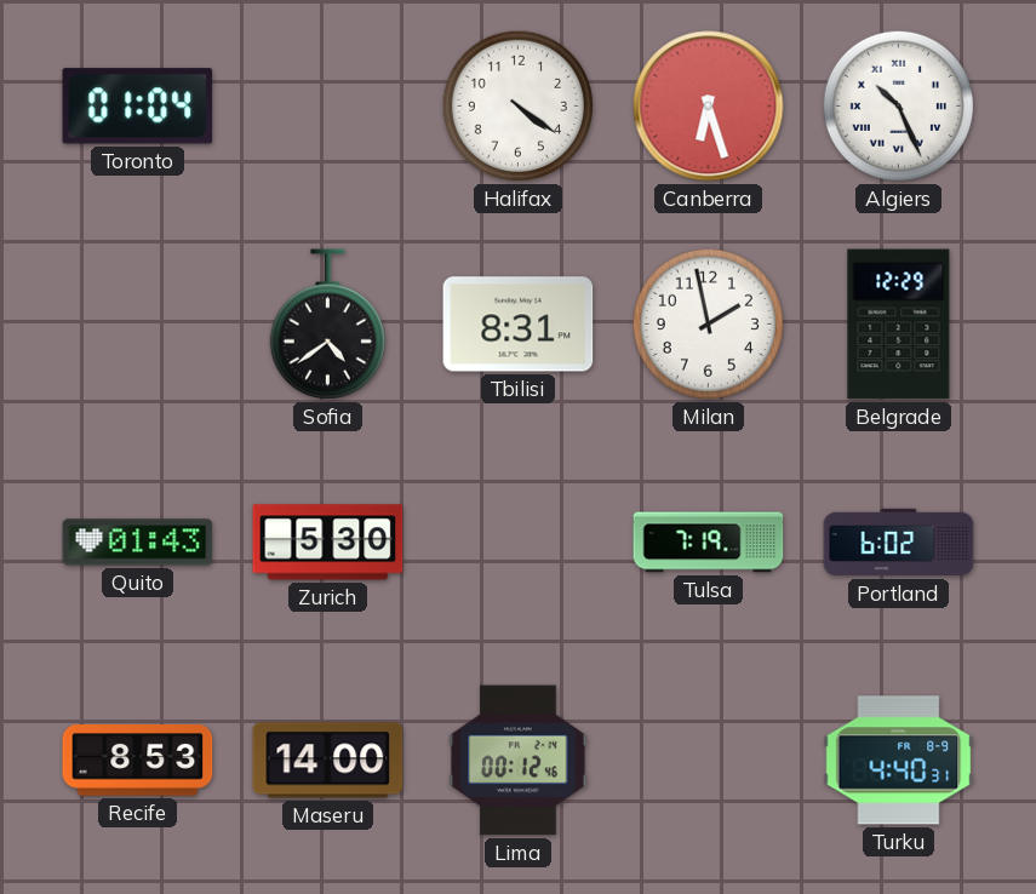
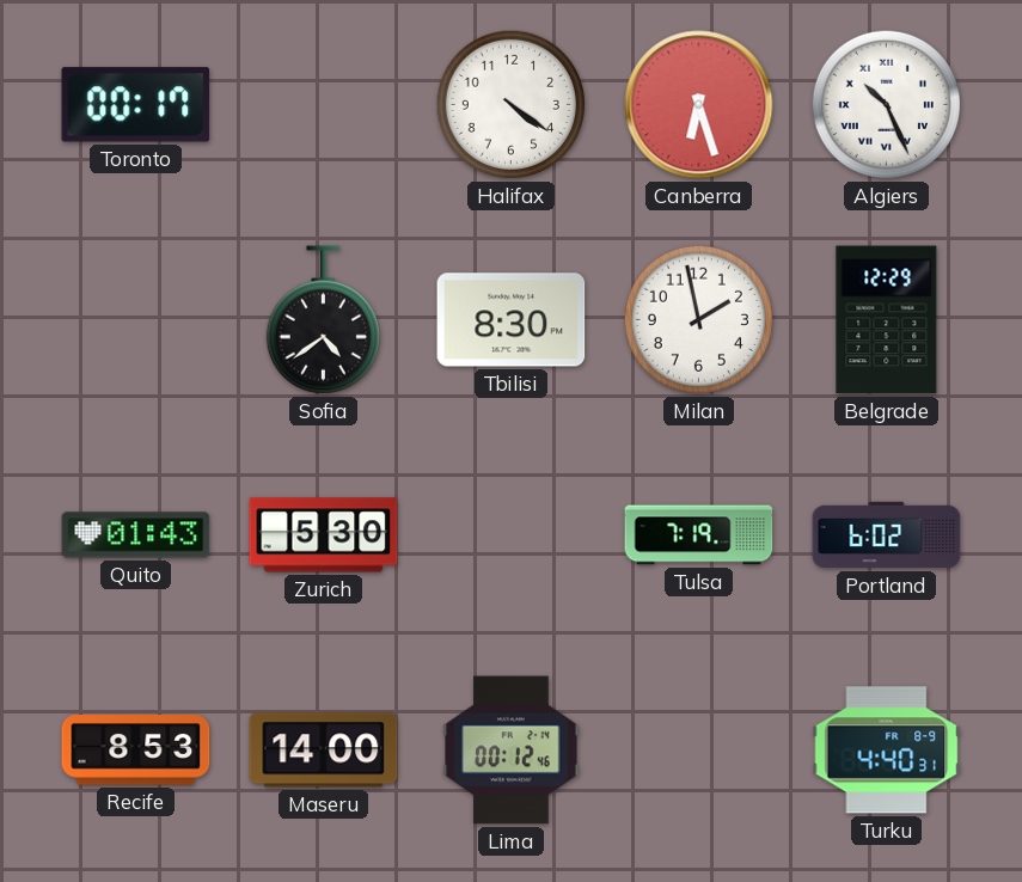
Toronto: 01:04 -> 00:17 (136, 105)
Tbilisi: 8:31 -> 8:30 (512, 320)
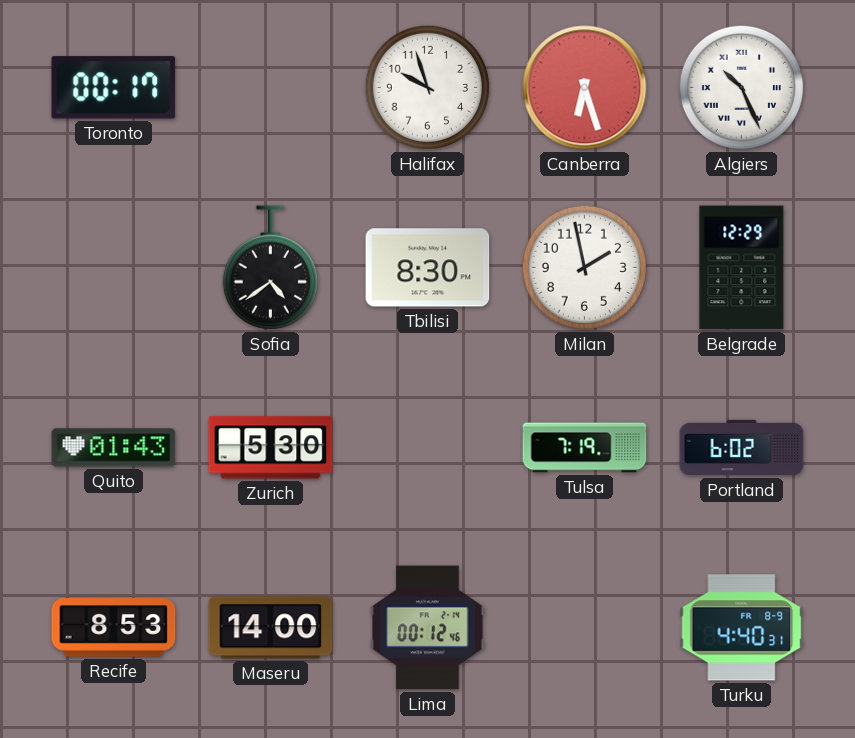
Halifax: 4:21 -> 9:57 (427, 87)
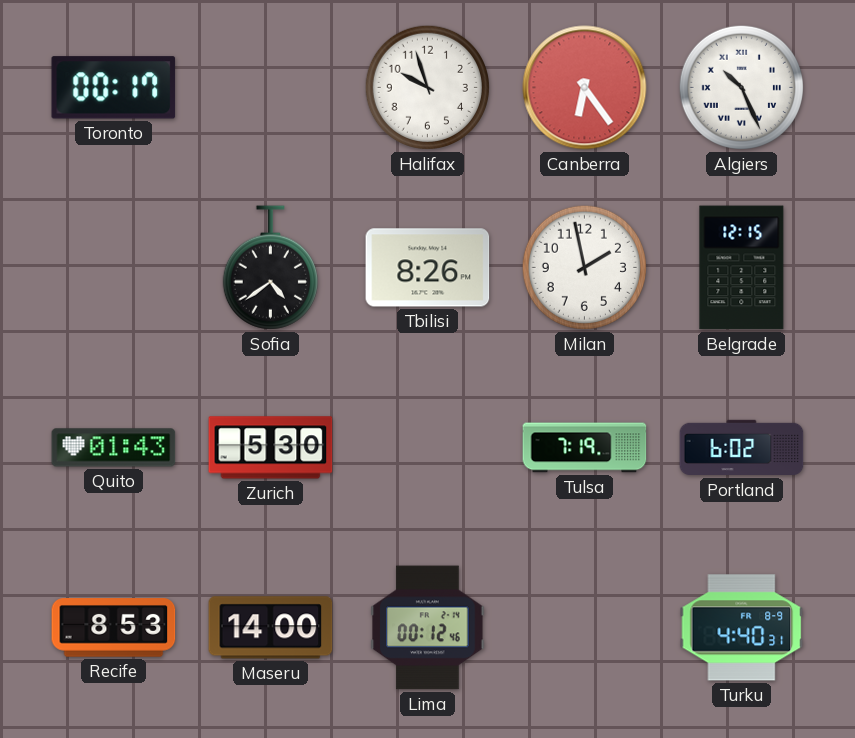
Canberra: 6:27 -> 6:24 (585, 88)
Tbilisi: 8:30 -> 8:26 (428, 268)
Belgrade: 12:29 -> 12:15 (742, 268)
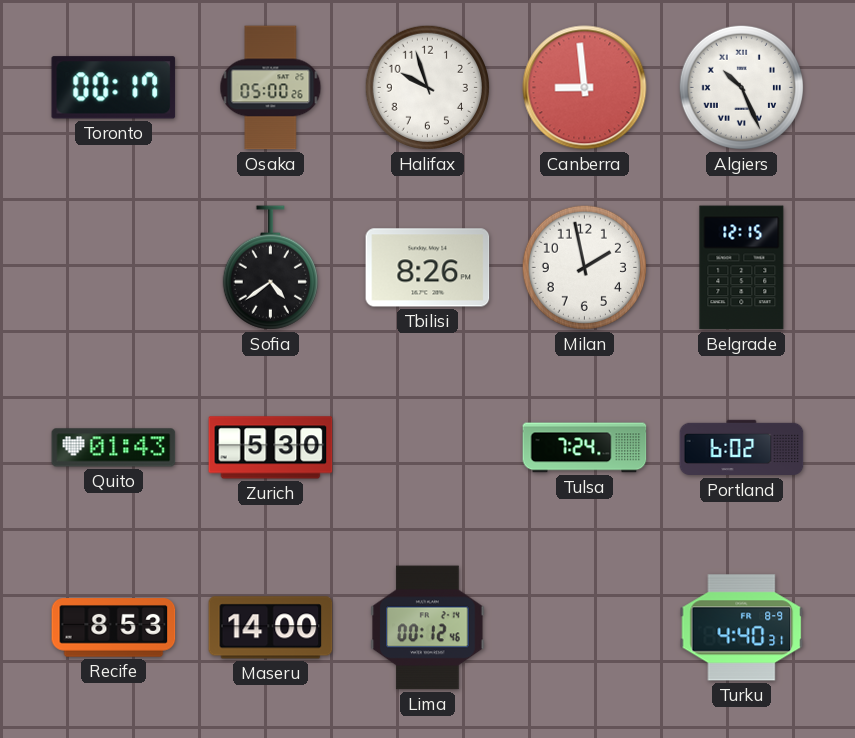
Osaka: none -> 05:00 (271, 88)
Canberra: 6:24 -> 8:59 (585, 88)
Tulsa: 7:19 -> 7:24 (585, 448)
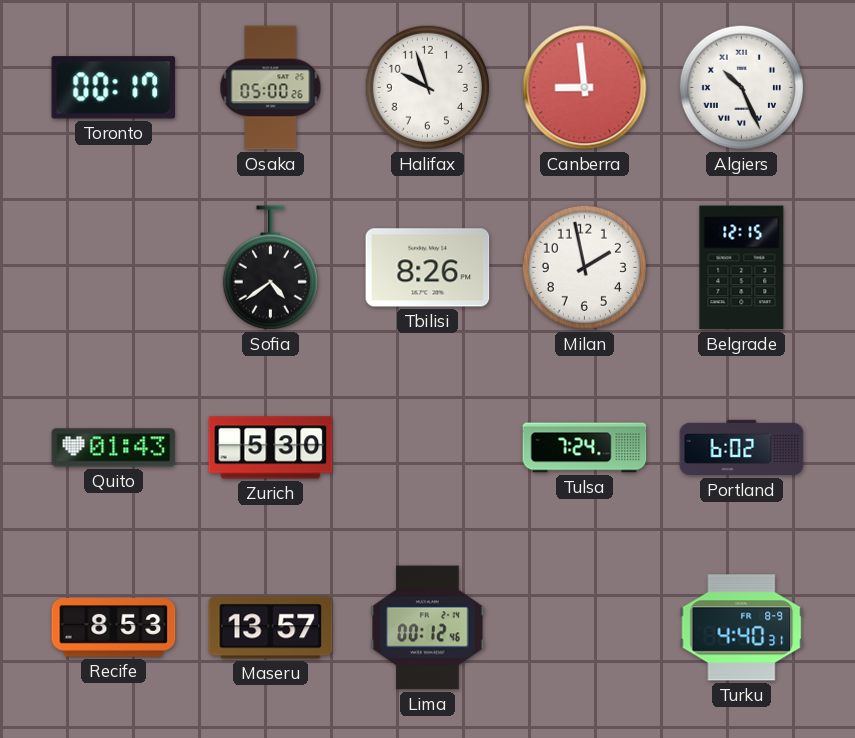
Maseru: 14:00 -> 13:57 (271, 628)
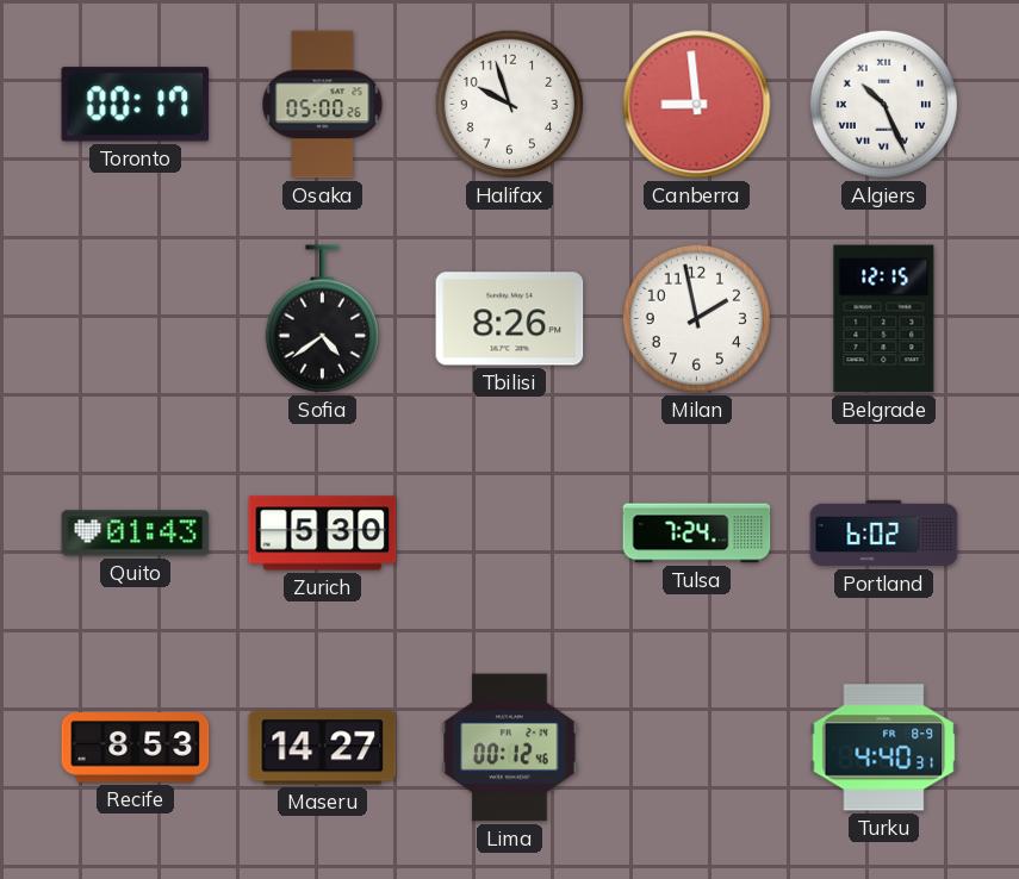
Maseru: 13:57 -> 14:27 (323, 748)
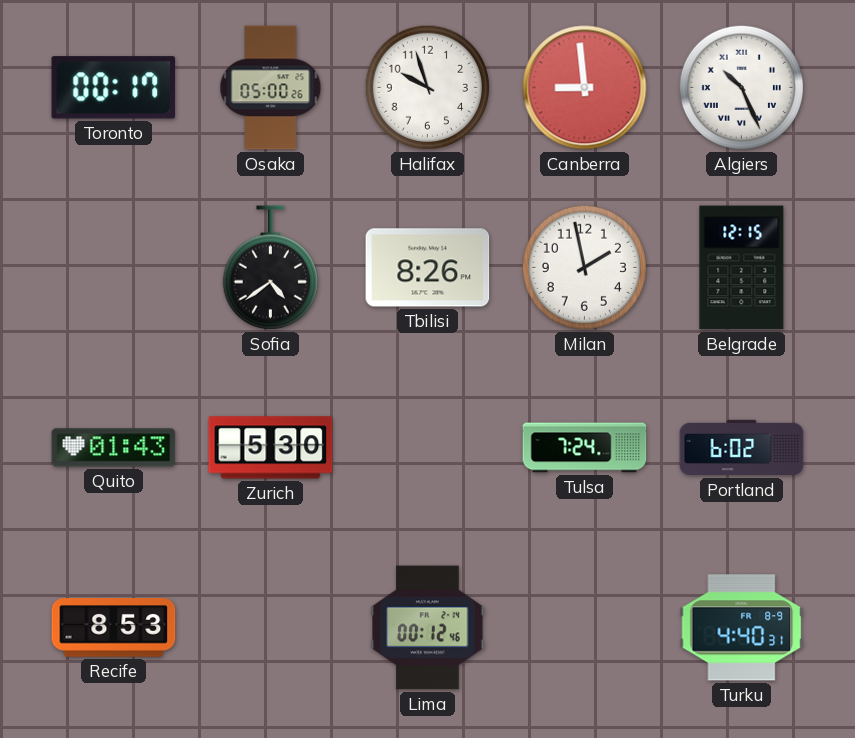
Maseru: 14:27 -> none (323, 748)
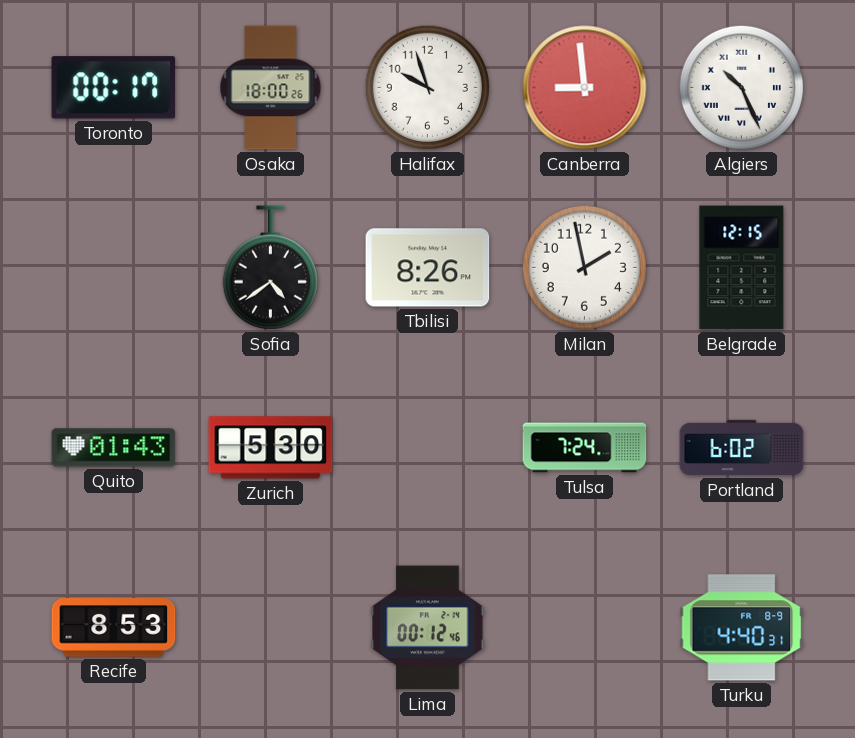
Osaka: 05:00 -> 18:00 (271, 88)
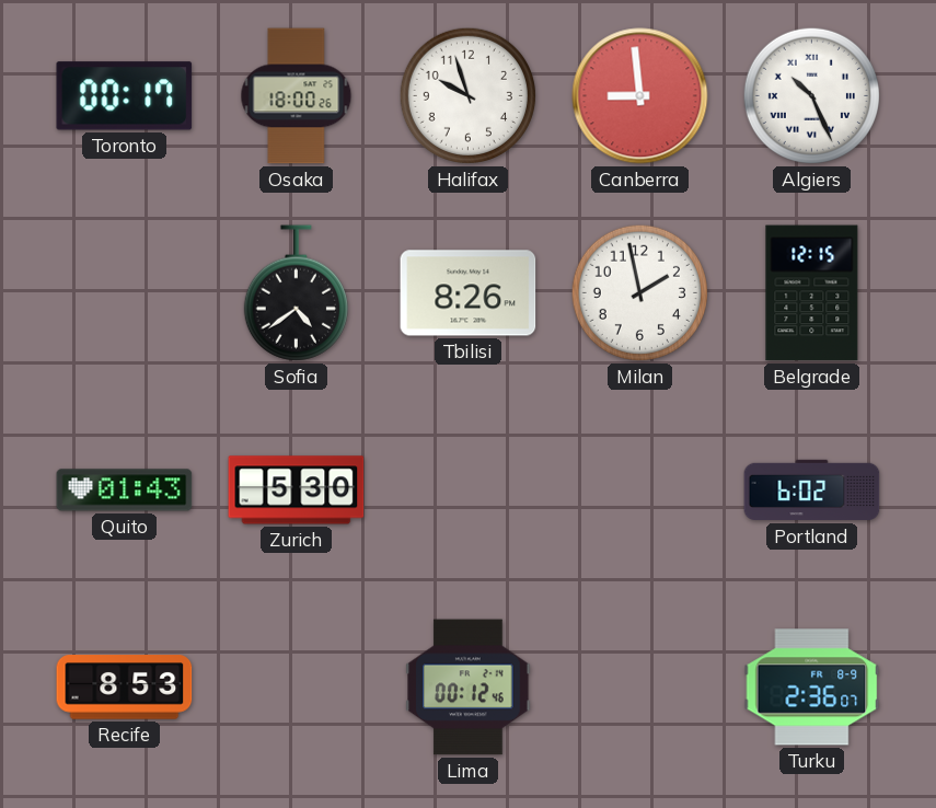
Tulsa: 7:24 -> none (585, 448)
Turku: 4:40 -> 2:36 (812, 688)
